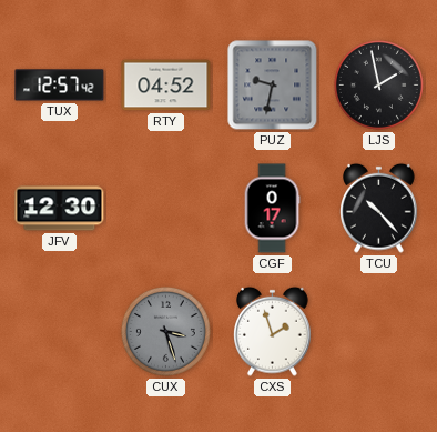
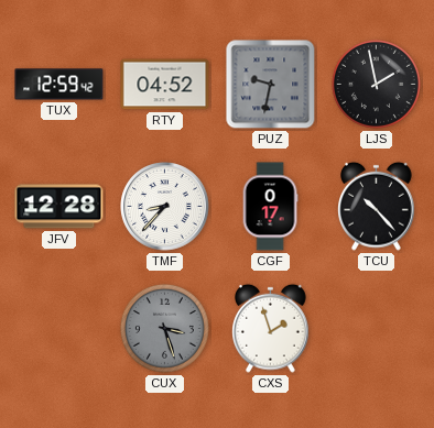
TUX: 12:57 -> 12:59 (59, 85)
JFV: 12:30 -> 12:28 (59, 207)
TMF: none -> 8:37 (165, 207)
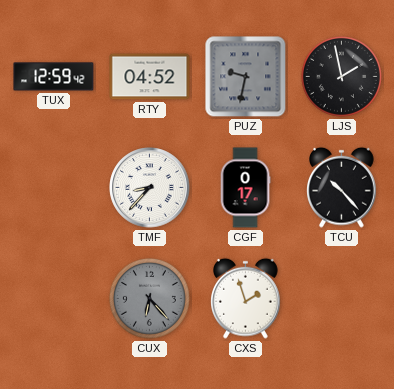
JFV: 12:28 -> none (59, 207)
CUX: 3:27 -> 6:23 (149, 298)
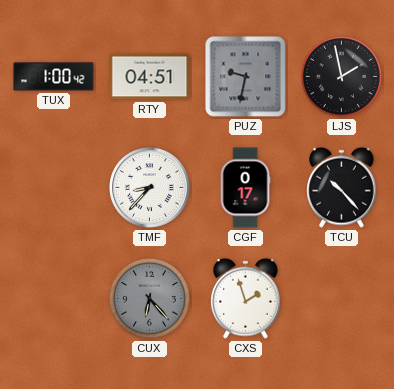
TUX: 12:59 -> 1:00 (54, 77)
RTY: 04:52 -> 04:51 (150, 77)
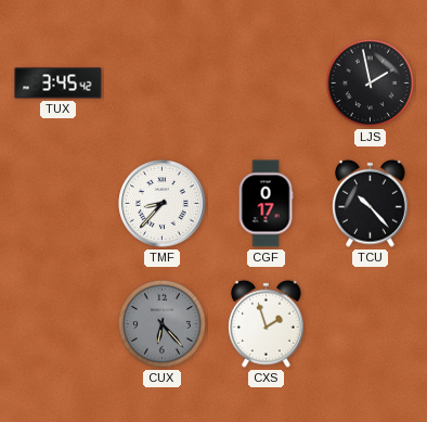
TUX: 1:00 -> 3:45 (59, 84)
RTY: 04:51 -> none (150, 77)
PUZ: 9:32 -> none (246, 77)
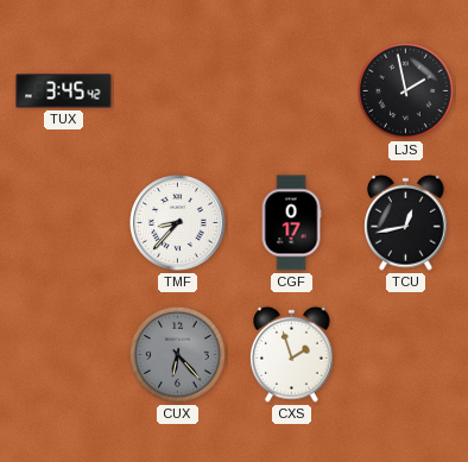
TCU: 10:23 -> 12:43 (406, 222)
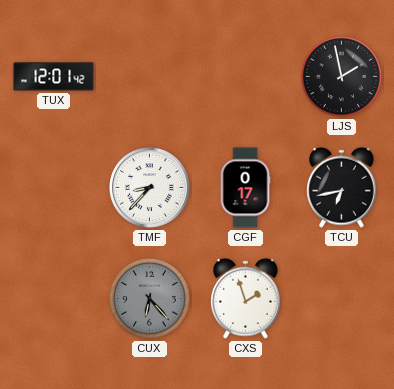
TUX: 3:45 -> 12:01 (54, 77)
TCU: 12:43 -> 6:43 (342, 187)
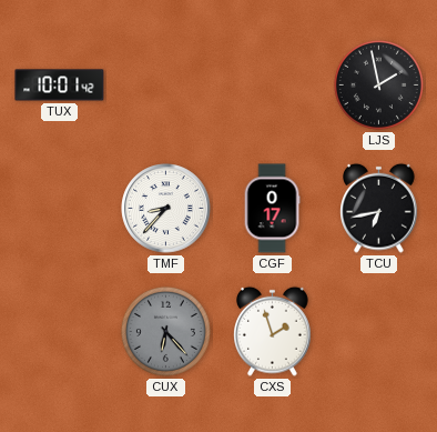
TUX: 12:01 -> 10:01 (60, 86)
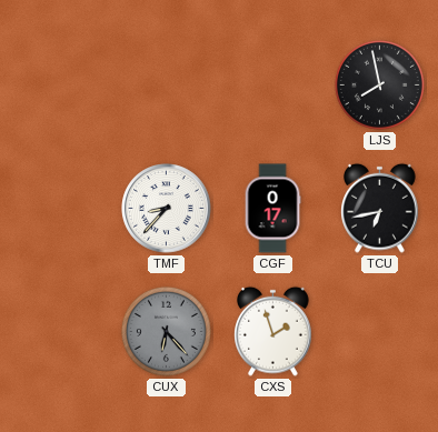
TUX: 10:01 -> none (60, 86)
LJS: 1:58 -> 7:58 (379, 84)
